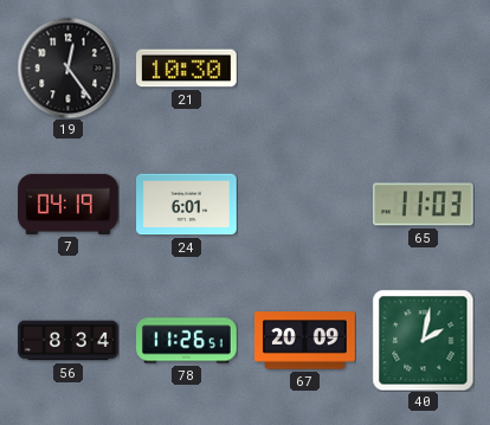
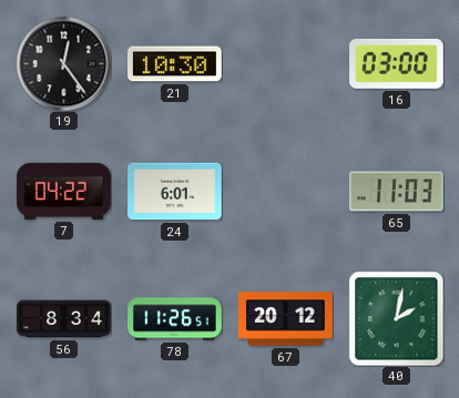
16: none -> 03:00 (397, 63)
7: 04:19 -> 04:22 (64, 191)
67: 20:09 -> 20:12 (286, 319)
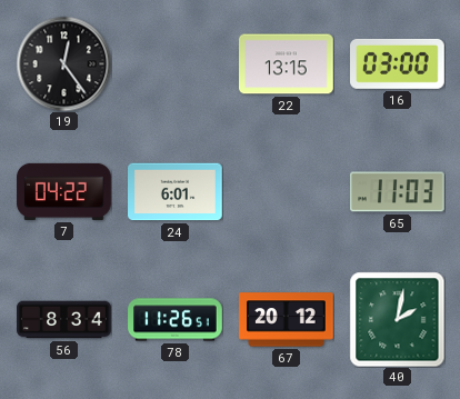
21: 10:30 -> none (175, 64)
22: none -> 13:15 (287, 64)
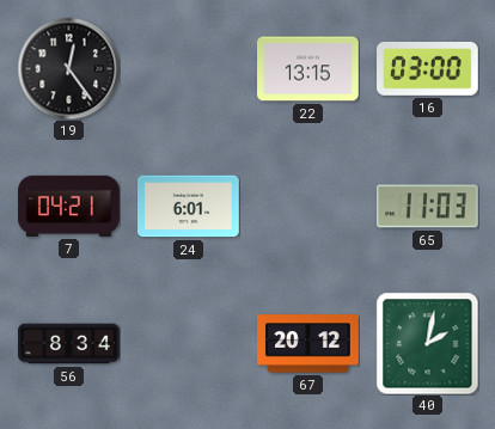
7: 04:22 -> 04:21 (69, 206)
78: 11:26 -> none (176, 320)
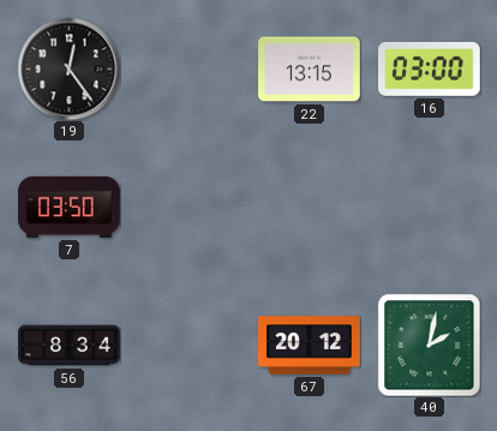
7: 04:21 -> 03:50 (70, 206)
24: 6:01 -> none (189, 207)
65: 11:03 -> none (428, 207)
